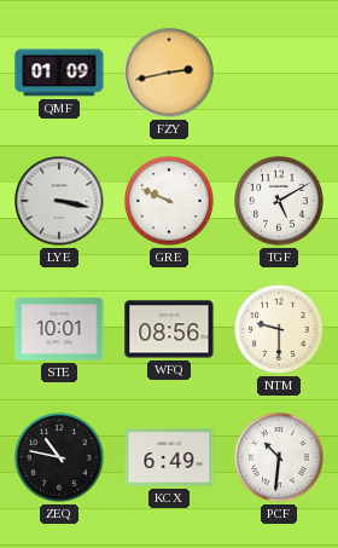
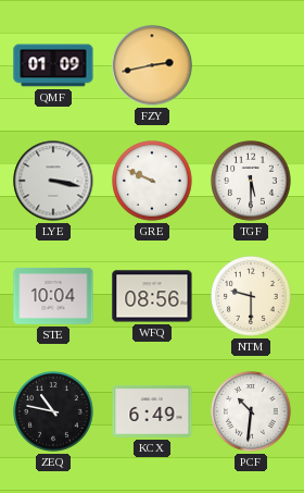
TGF: 5:10 -> 5:30 (251, 181)
STE: 10:01 -> 10:04 (53, 296)
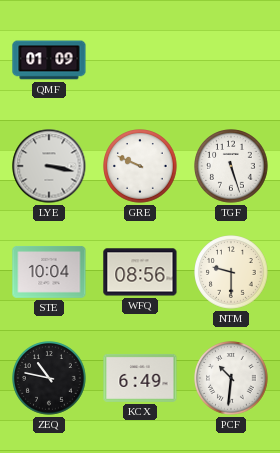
FZY: 2:43 -> none (152, 65)
TGF: 5:30 -> 5:27 (231, 166)
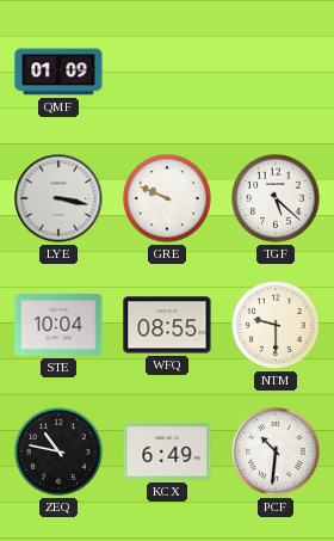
TGF: 5:27 -> 5:22 (276, 198)
WFQ: 08:56 -> 08:55 (167, 325)
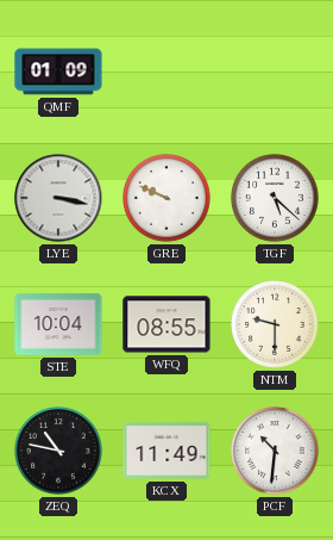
KCX: 6:49 -> 11:49 (166, 451)
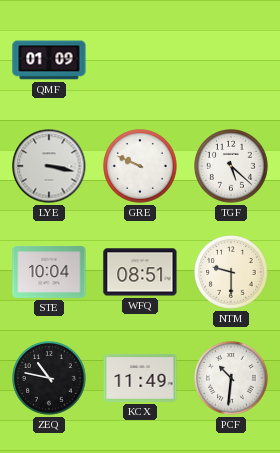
WFQ: 08:55 -> 08:51 (140, 272)
